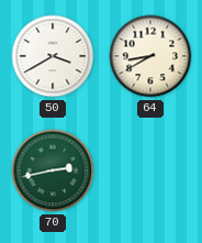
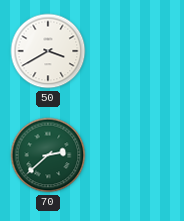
64: 8:40 -> none (150, 56)
70: 2:43 -> 2:38 (48, 155)
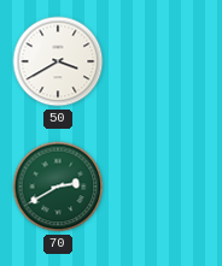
70: 2:38 -> 2:40 (58, 187)
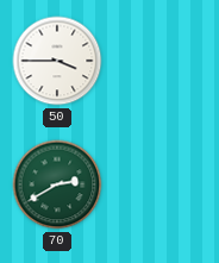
50: 3:40 -> 3:45 (57, 61)
